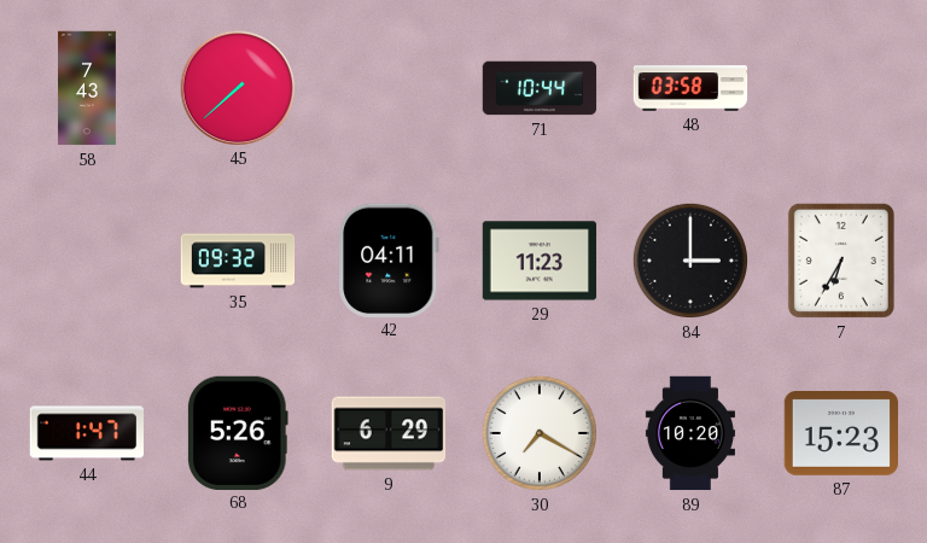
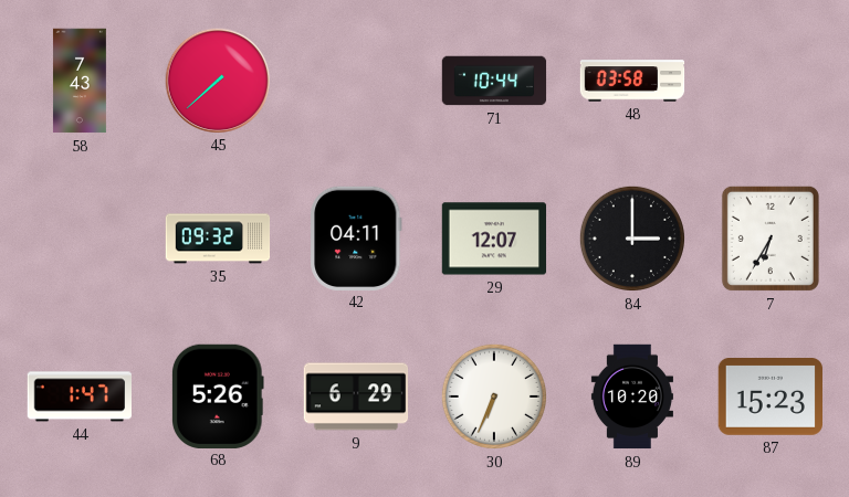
29: 11:23 -> 12:07 (494, 239)
30: 7:20 -> 6:34 (494, 396)
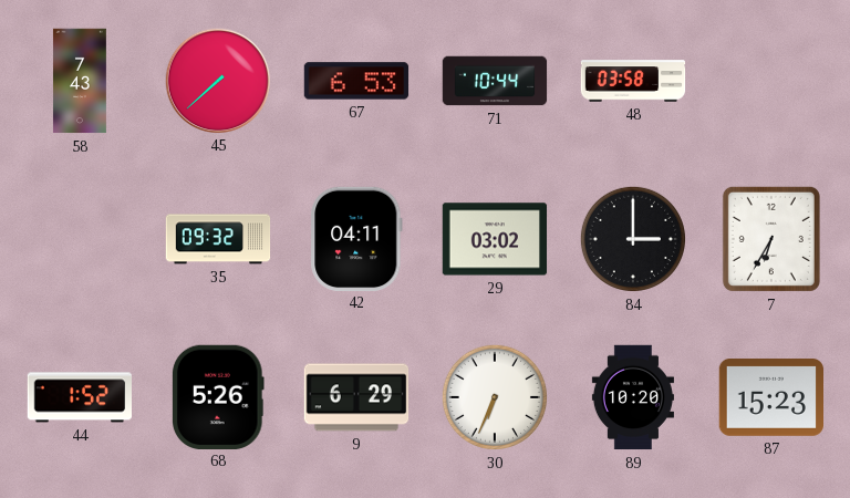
67: none -> 6:53 (356, 81)
29: 12:07 -> 03:02 (495, 239)
44: 1:47 -> 1:52 (80, 397)
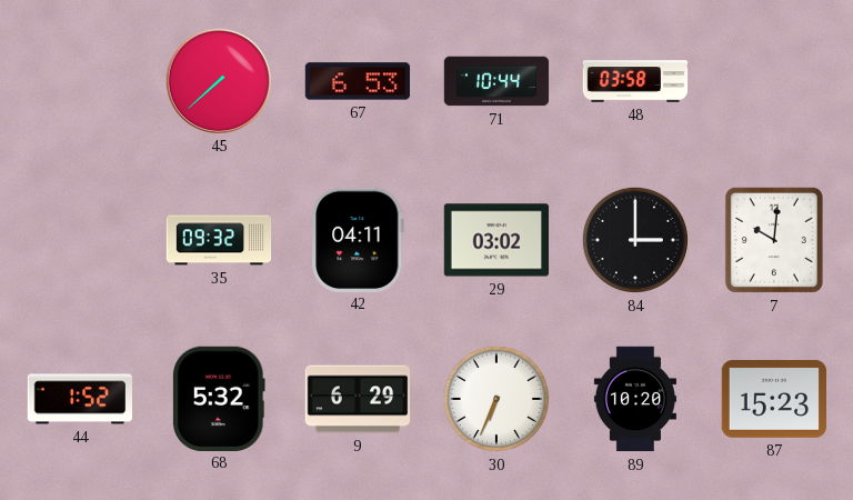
58: 7:43 -> none (80, 81)
7: 6:35 -> 10:01 (774, 240)
68: 5:26 -> 5:32 (219, 398)
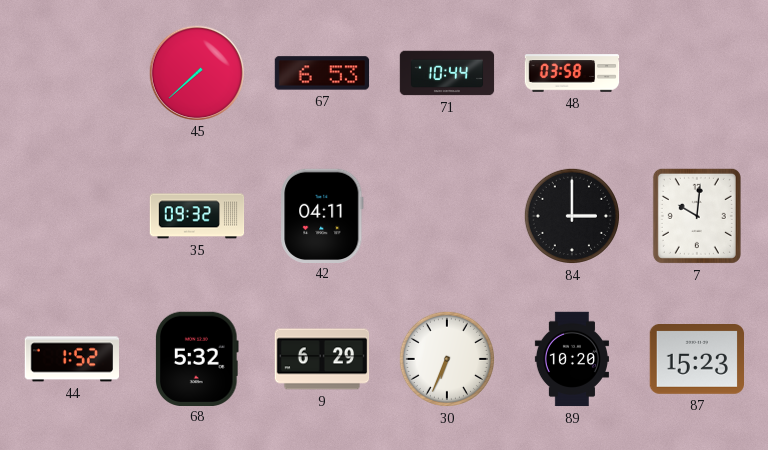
29: 03:02 -> none (496, 240)
